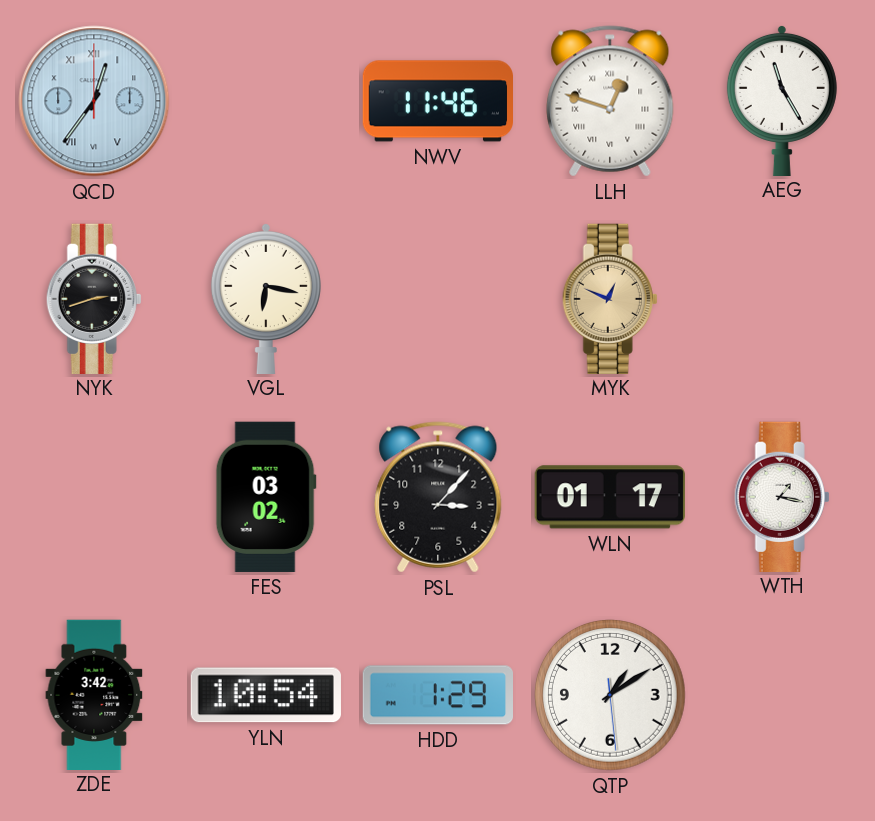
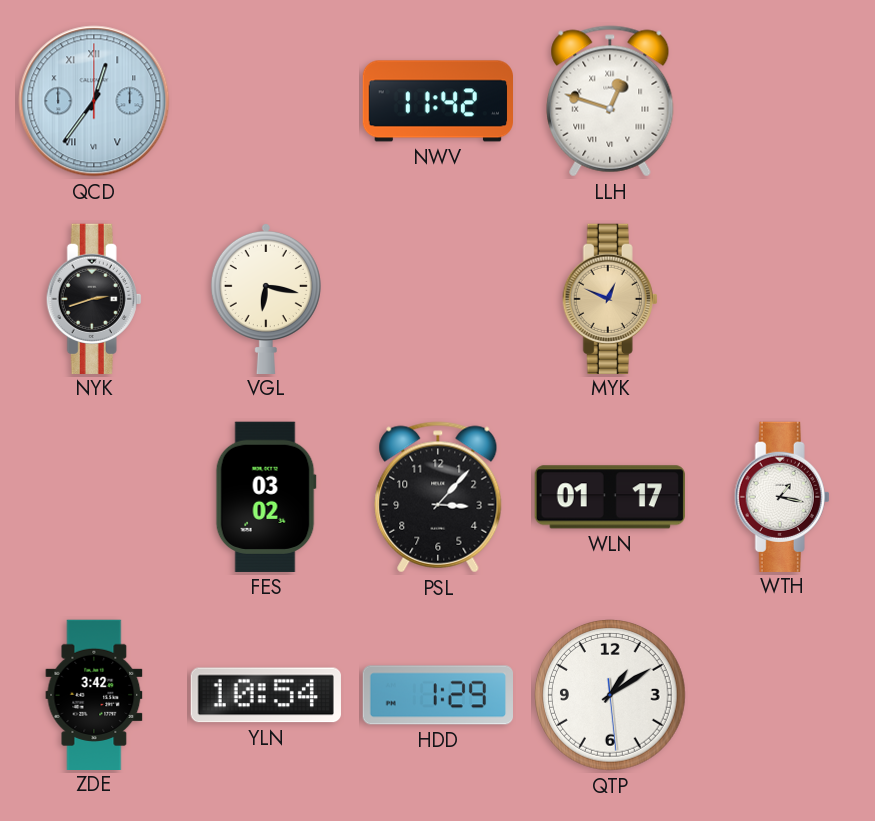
NWV: 11:46 -> 11:42 (437, 101)
AEG: 11:25 -> none (782, 100)
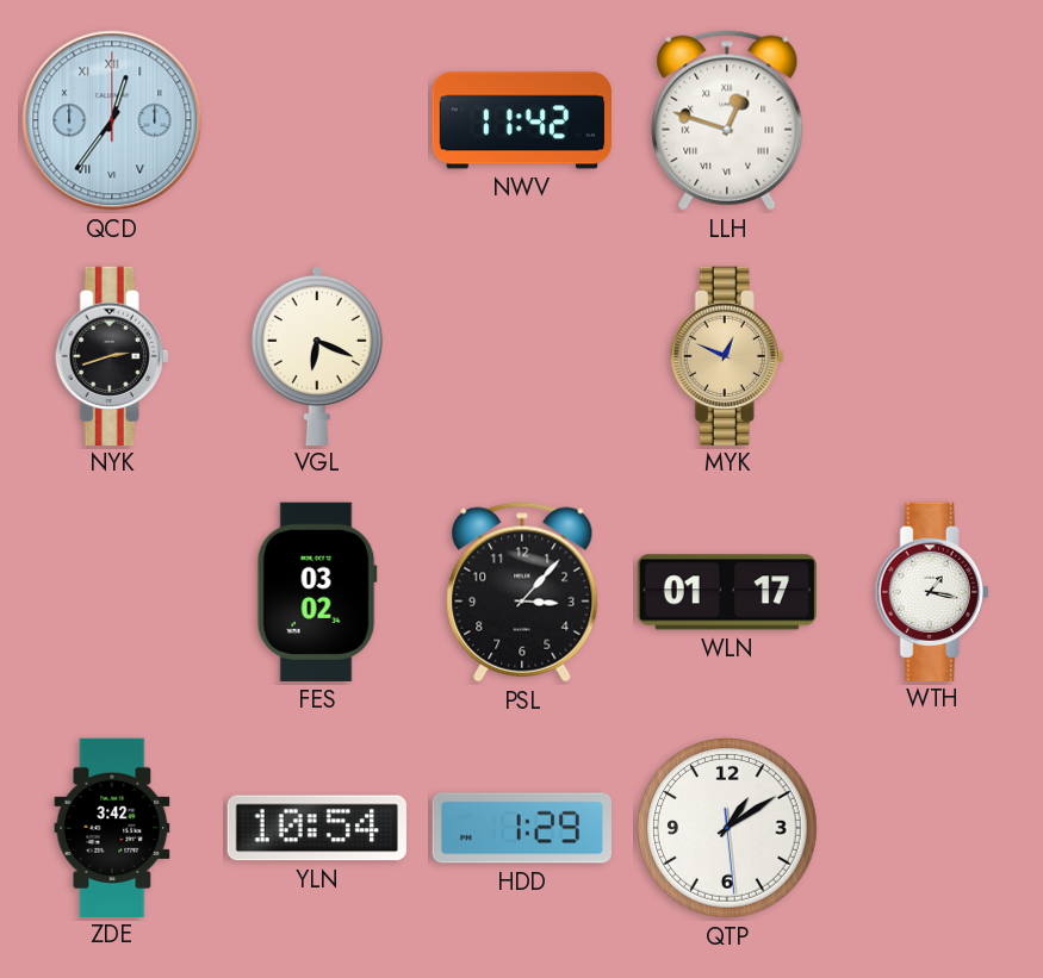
VGL: 6:17 -> 6:19 (317, 355)
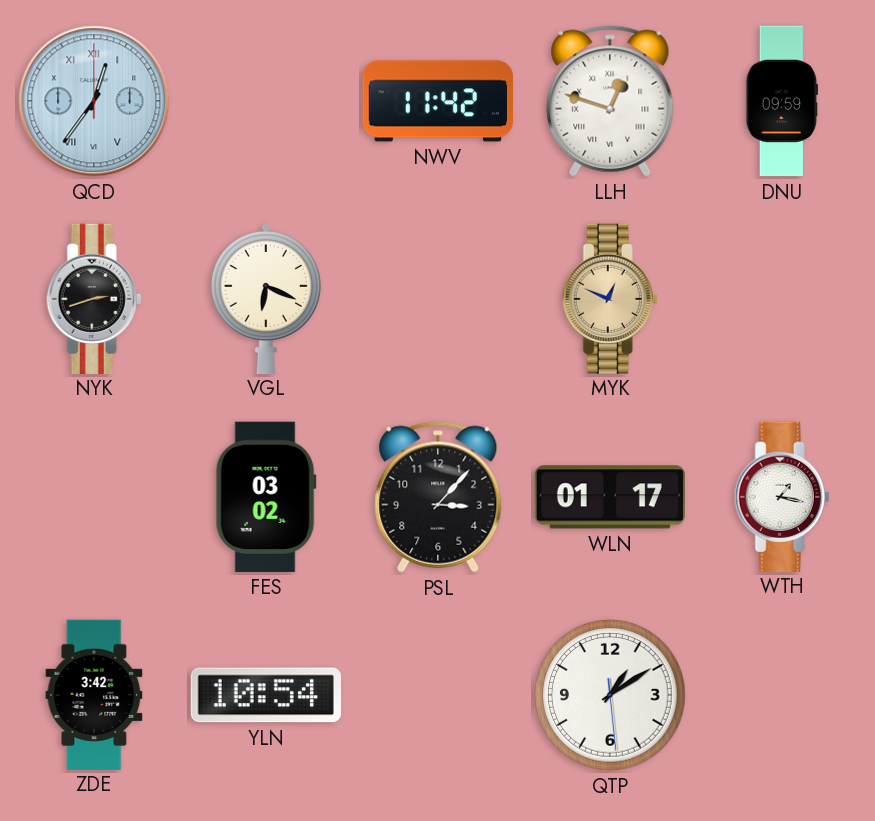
DNU: none -> 09:59 (782, 101)
HDD: 1:29 -> none (521, 828)
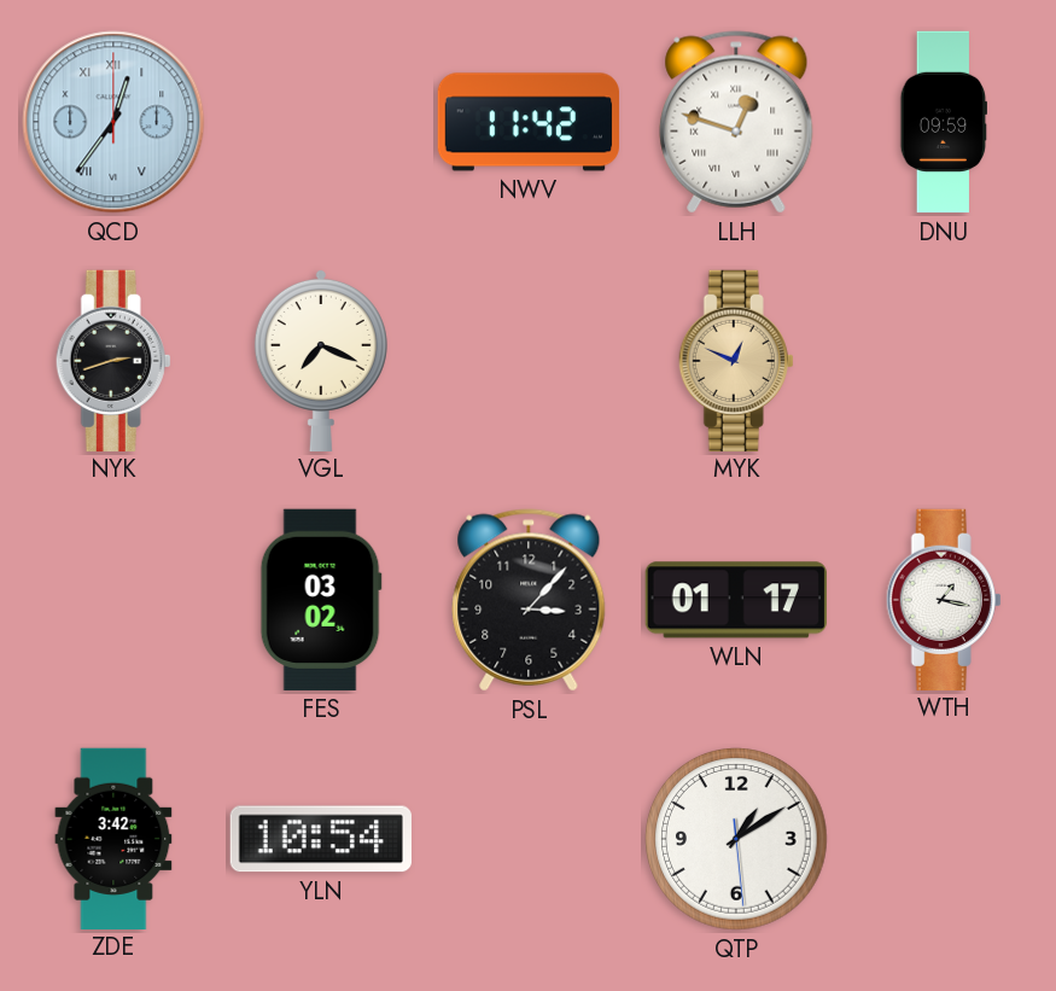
VGL: 6:19 -> 7:19 (321, 360)
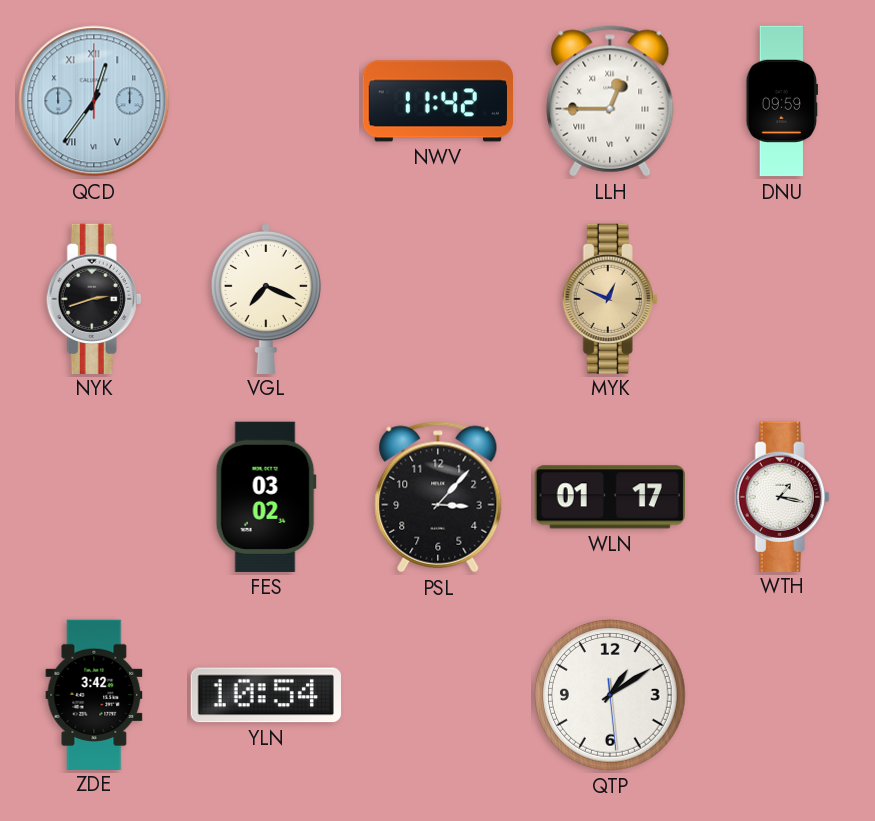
LLH: 12:48 -> 12:45 (610, 101)
